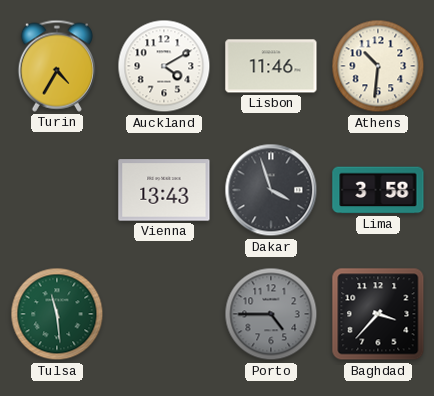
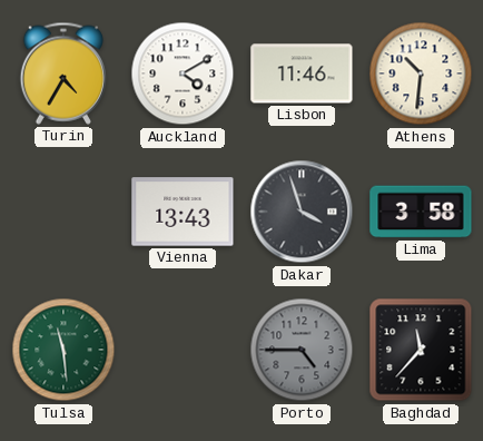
Baghdad: 3:37 -> 11:37 (421, 350)
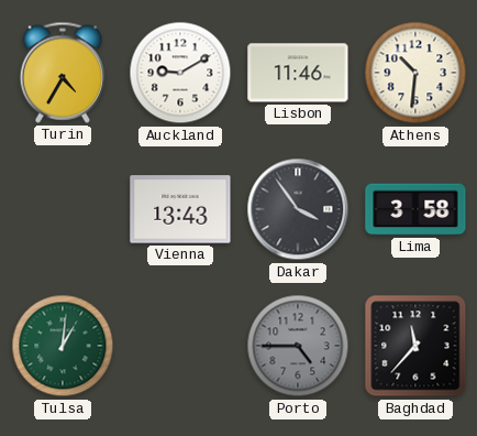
Auckland: 4:10 -> 9:10 (180, 73)
Dakar: 3:57 -> 3:54 (298, 209)
Tulsa: 11:29 -> 1:01 (63, 346)
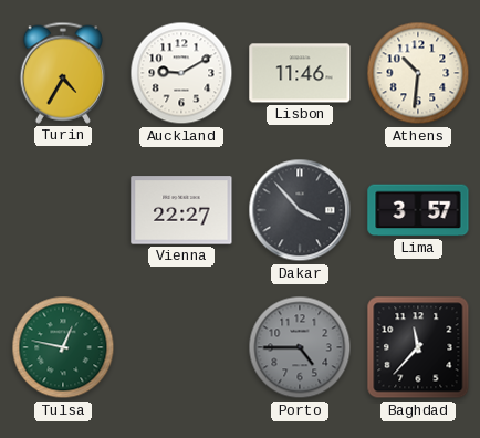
Vienna: 13:43 -> 22:27 (181, 210)
Dakar: 3:54 -> 3:53 (300, 210)
Lima: 3:58 -> 3:57 (418, 210)
Tulsa: 1:01 -> 12:47 (63, 347)
